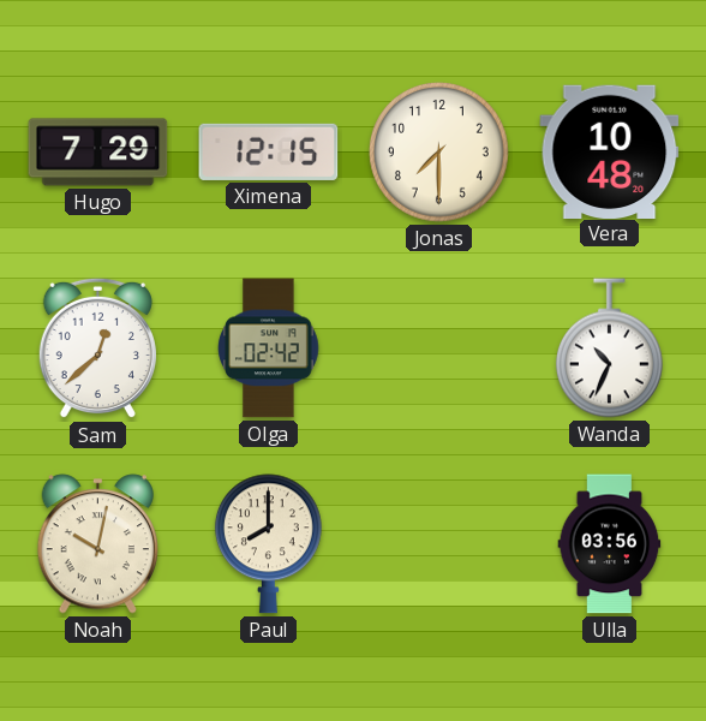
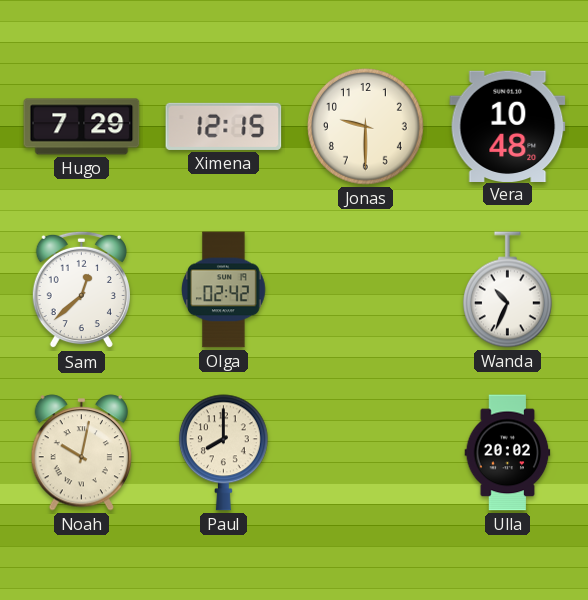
Jonas: 7:30 -> 9:30 (365, 126)
Ulla: 03:56 -> 20:02 (508, 453)
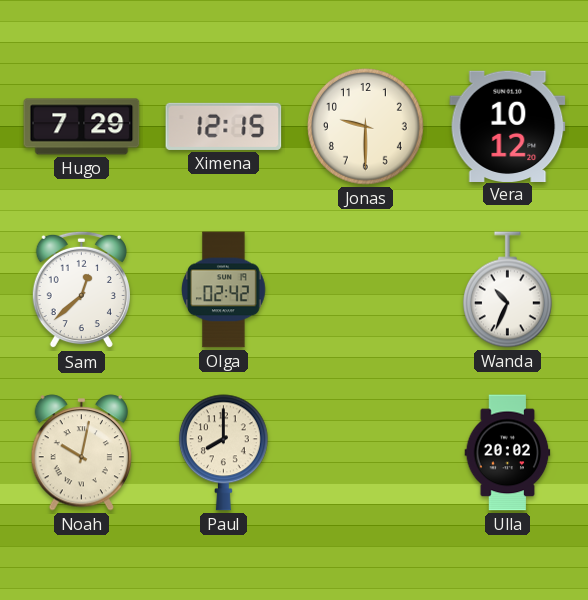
Vera: 10:48 -> 10:12 (508, 126)
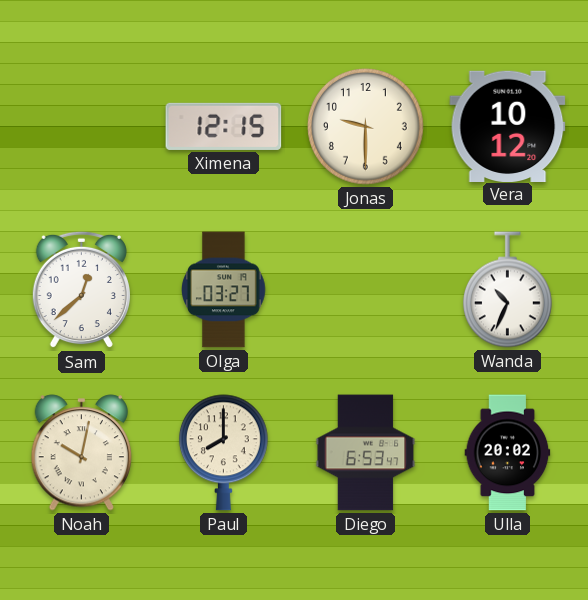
Hugo: 7:29 -> none (82, 127)
Olga: 02:42 -> 03:27 (224, 290)
Diego: none -> 6:53 (366, 453)
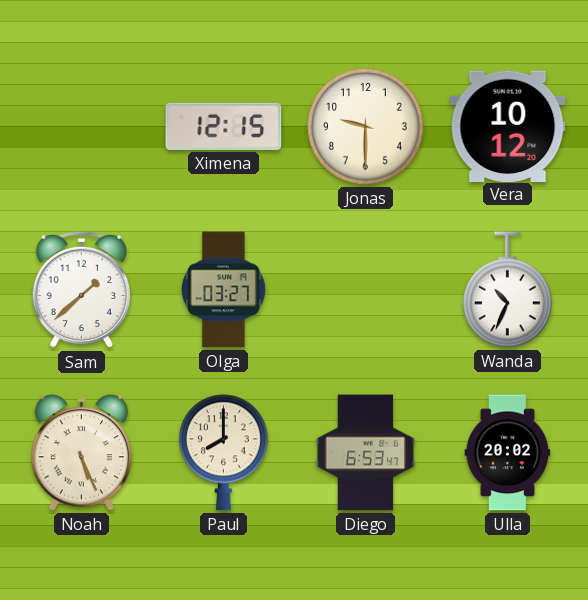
Sam: 12:38 -> 1:38 (81, 290)
Noah: 10:02 -> 5:26 (81, 453)
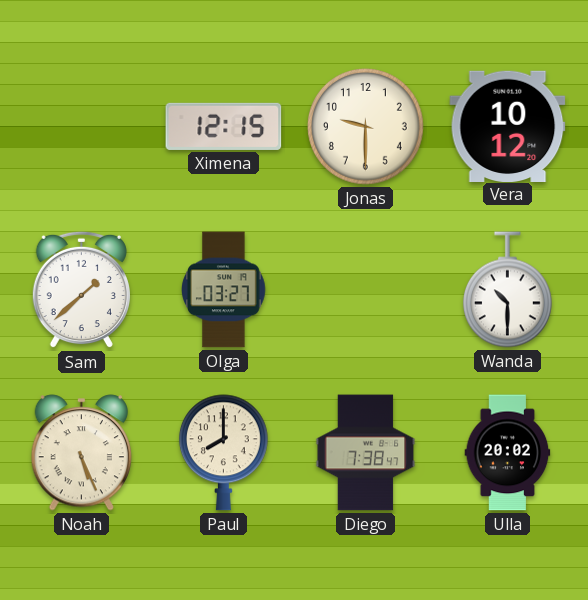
Wanda: 10:34 -> 10:30 (507, 290)
Diego: 6:53 -> 7:38 (366, 453)
